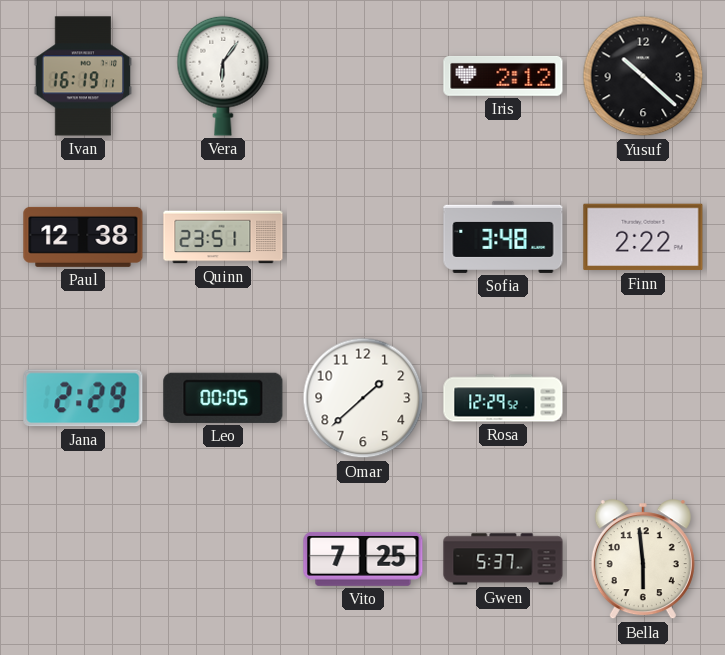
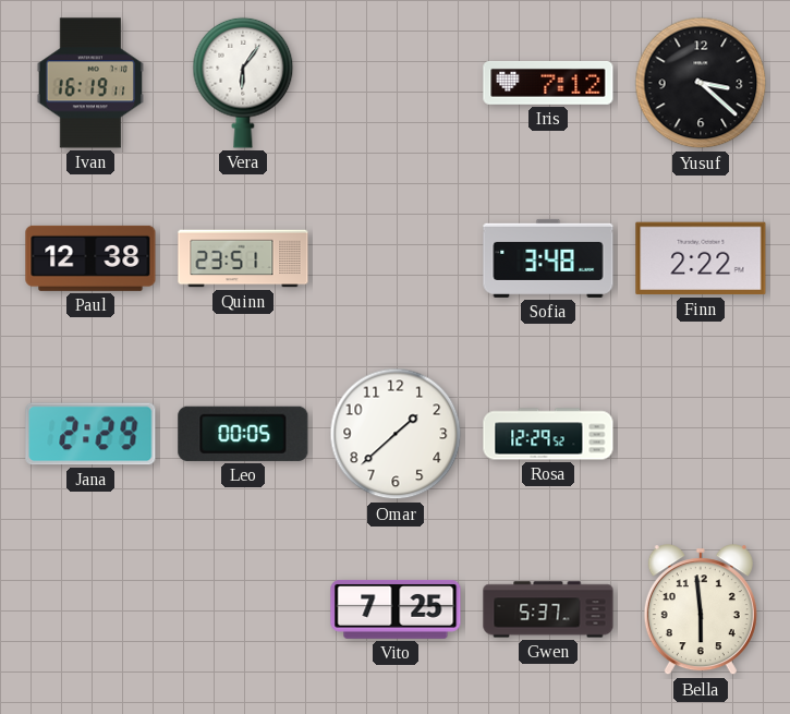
Iris: 2:12 -> 7:12 (548, 84)
Yusuf: 10:22 -> 3:22 (701, 83)
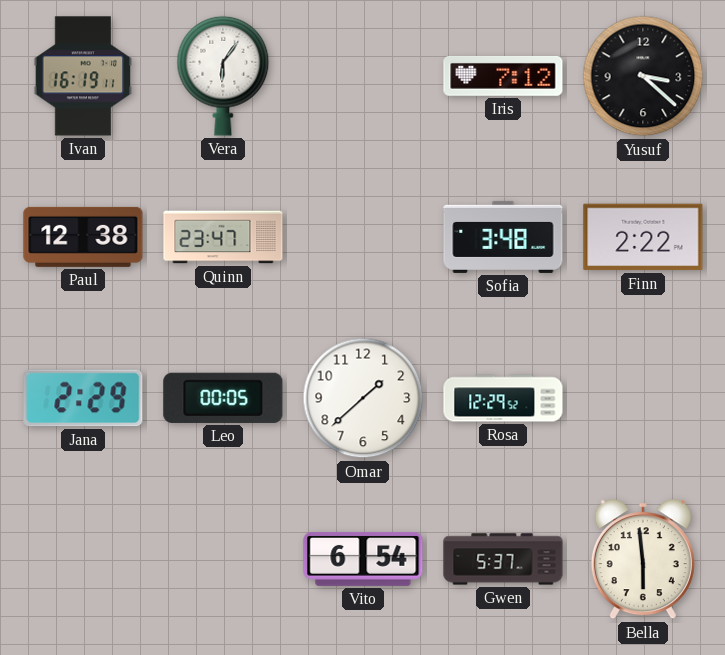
Quinn: 23:51 -> 23:47 (223, 237)
Vito: 7:25 -> 6:54 (363, 559)
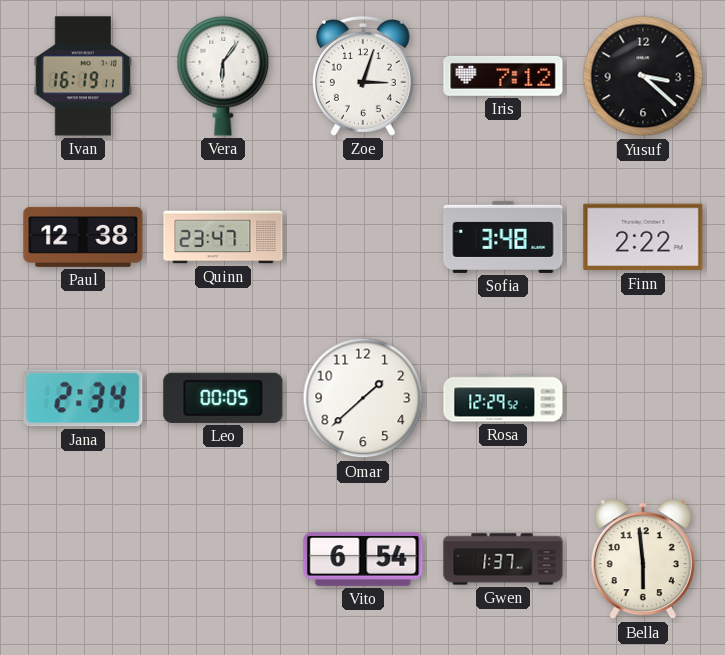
Zoe: none -> 3:03 (363, 76)
Jana: 2:29 -> 2:34 (83, 398)
Gwen: 5:37 -> 1:37 (503, 559)
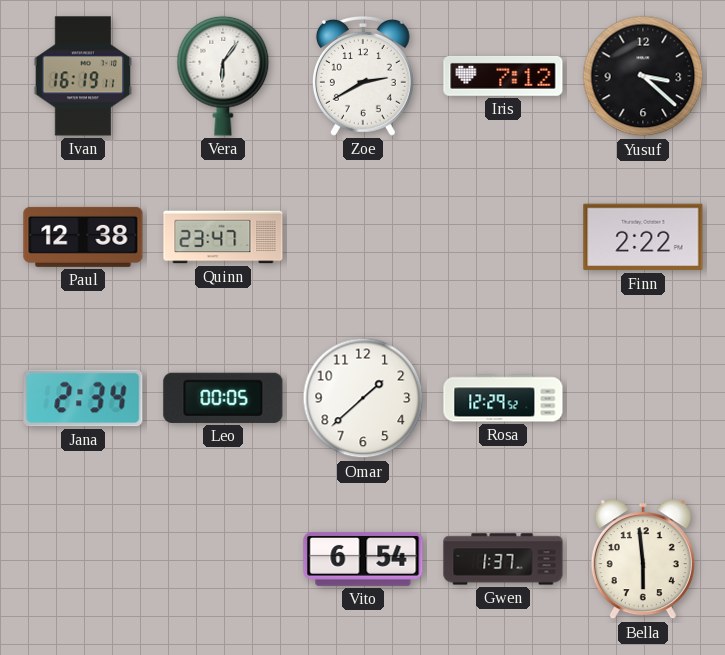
Zoe: 3:03 -> 2:40 (363, 76)
Sofia: 3:48 -> none (503, 237)
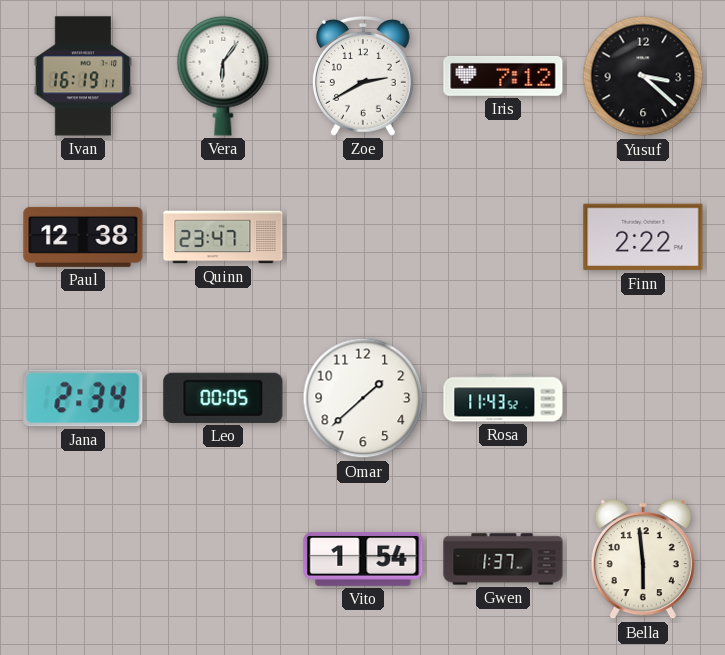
Rosa: 12:29 -> 11:43 (503, 398)
Vito: 6:54 -> 1:54 (363, 559)
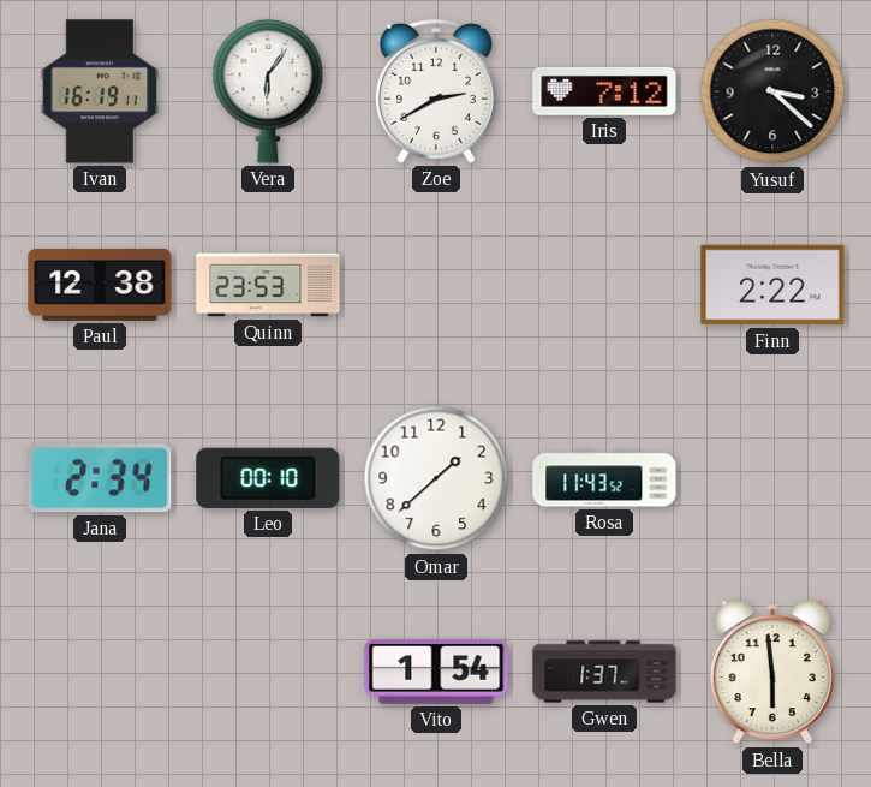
Quinn: 23:47 -> 23:53 (268, 285)
Leo: 00:05 -> 00:10 (268, 478)
